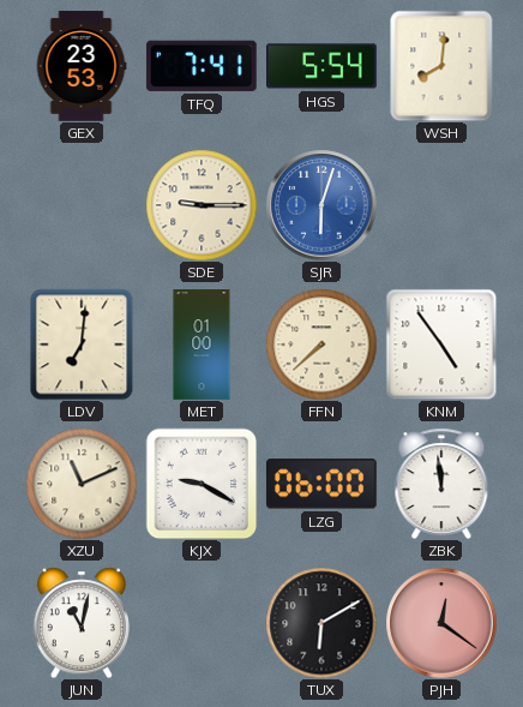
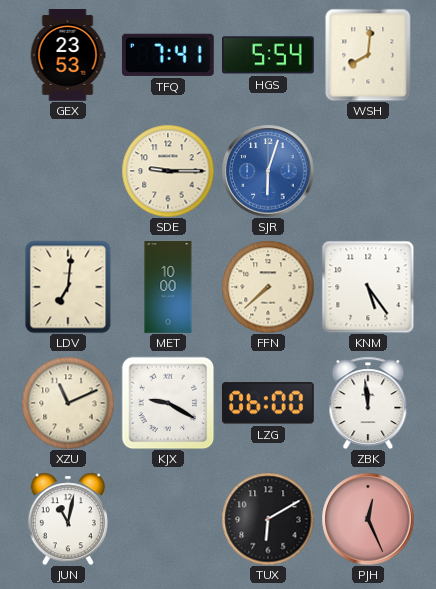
MET: 01:00 -> 10:00 (168, 287)
KNM: 4:54 -> 5:24 (368, 287)
PJH: 12:21 -> 12:26 (368, 519)
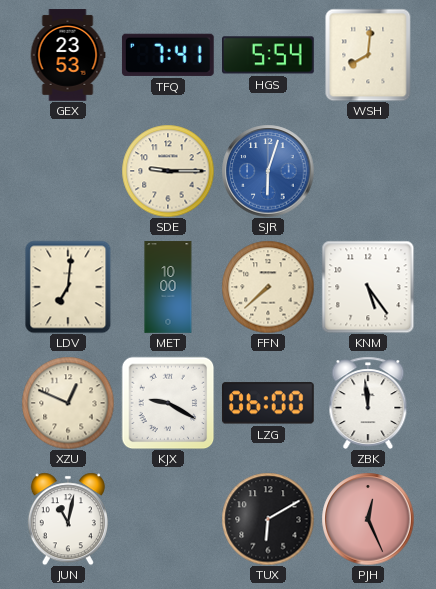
XZU: 11:11 -> 12:49 (68, 403)
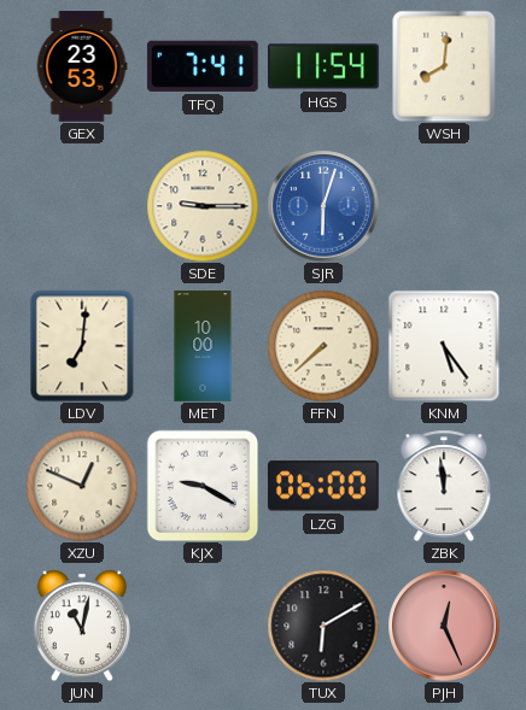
HGS: 5:54 -> 11:54 (325, 66)
